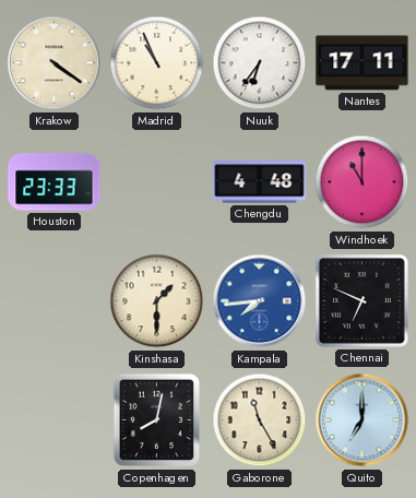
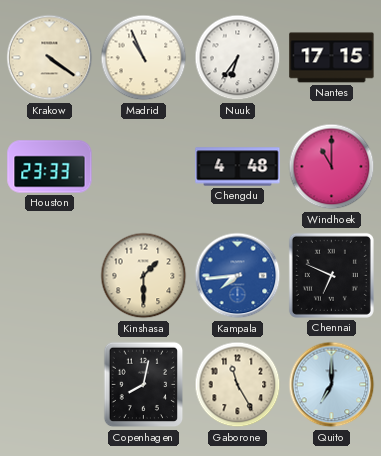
Nantes: 17:11 -> 17:15 (332, 58)
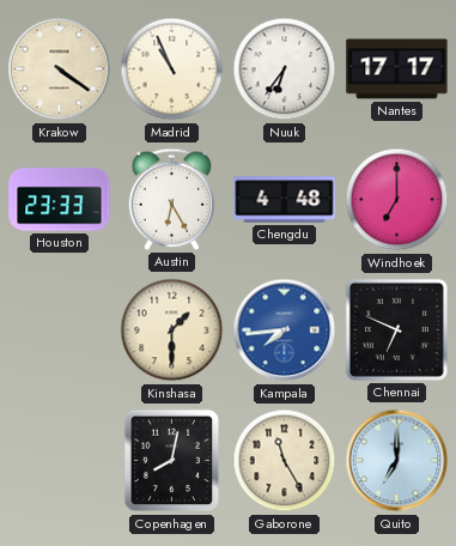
Nantes: 17:15 -> 17:17 (397, 69)
Austin: none -> 6:25 (172, 199)
Windhoek: 11:00 -> 7:00 (397, 200)
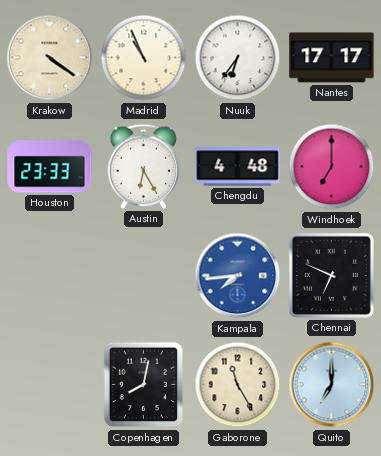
Kinshasa: 1:30 -> none (172, 330)
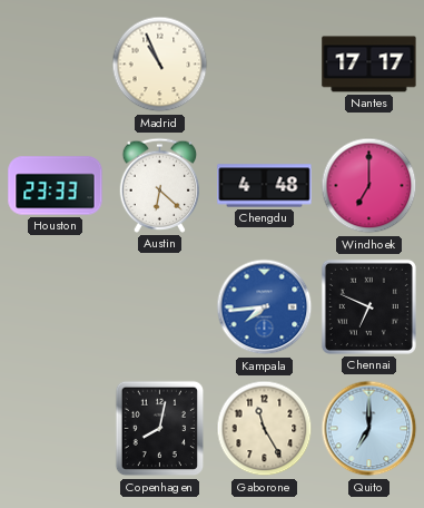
Krakow: 4:21 -> none (50, 58)
Nuuk: 6:36 -> none (238, 58)
Austin: 6:25 -> 6:22 (160, 185)
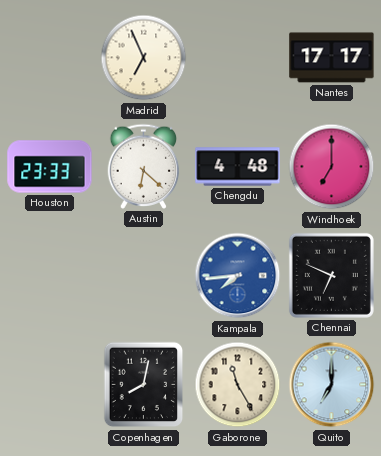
Madrid: 10:56 -> 6:56 (144, 58)
